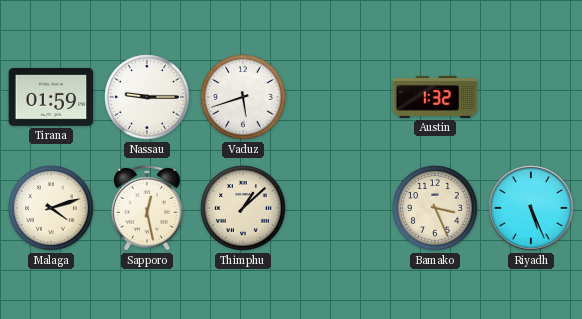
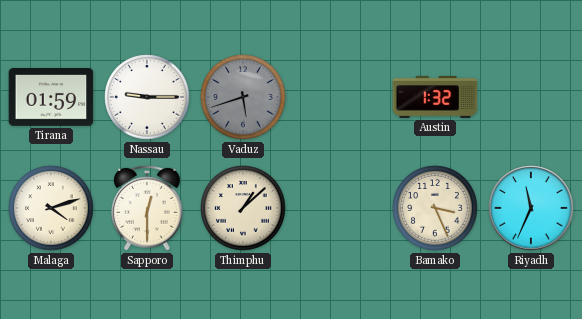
Vaduz dial: white -> grey (243, 97)
Sapporo: 12:28 -> 12:30 (147, 208)
Riyadh: 5:26 -> 11:34 (531, 208)
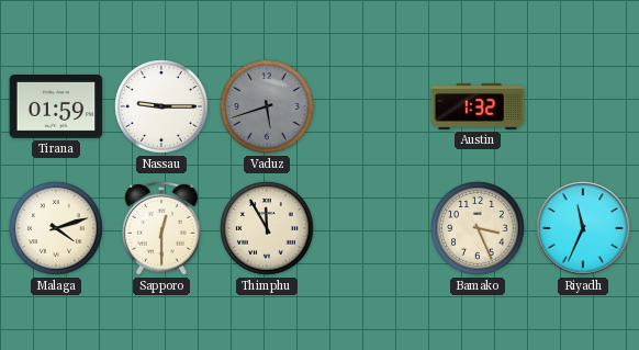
Thimphu: 1:08 -> 11:55 (267, 228)
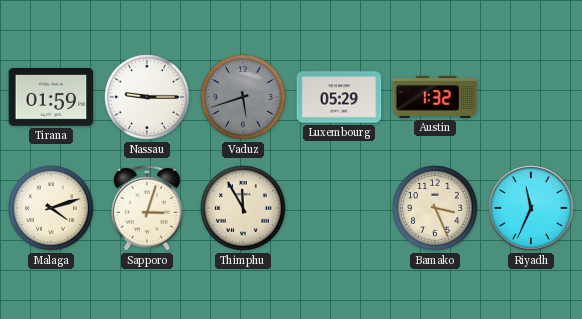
Luxembourg: none -> 05:29 (339, 97)
Sapporo: 12:30 -> 3:03 (147, 208)
